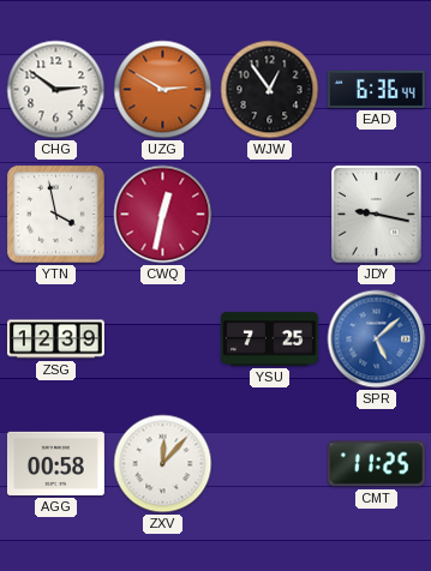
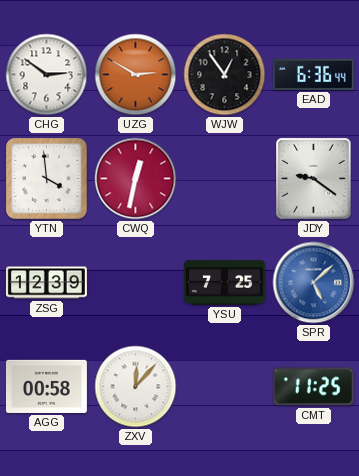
YTN: 3:58 -> 3:59 (47, 179)
JDY: 9:17 -> 9:21 (314, 179)
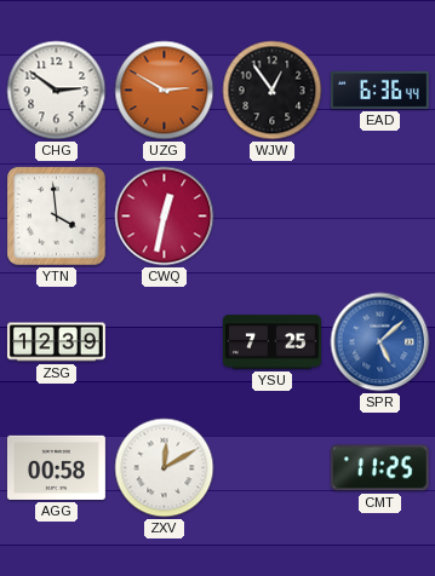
JDY: 9:21 -> none (314, 179)
ZXV: 12:07 -> 12:10 (165, 468)
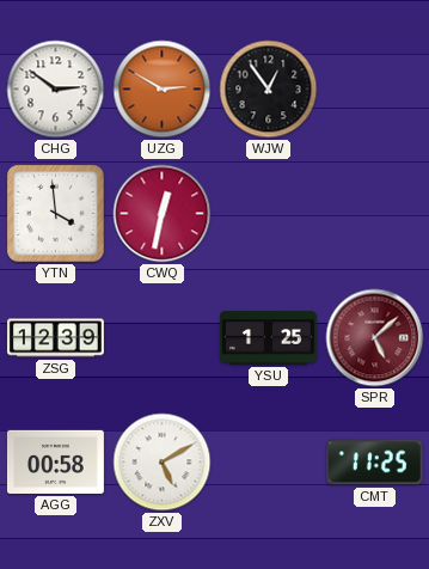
EAD: 6:36 -> none (379, 90)
YSU: 7:25 -> 1:25 (268, 338)
SPR dial: blue -> burgundy (375, 338)
ZXV: 12:10 -> 5:10 (163, 463)
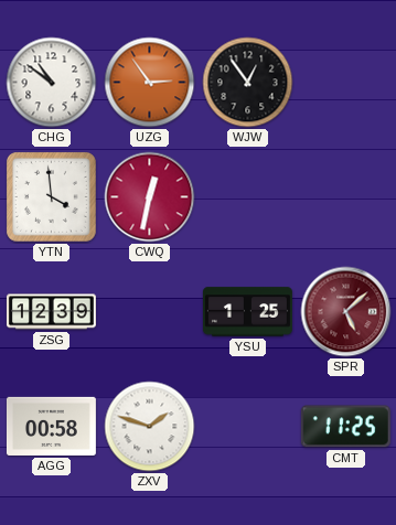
CHG: 2:51 -> 10:51 (52, 83)
UZG: 2:50 -> 2:54 (150, 83)
ZXV: 5:10 -> 1:48 (150, 427)
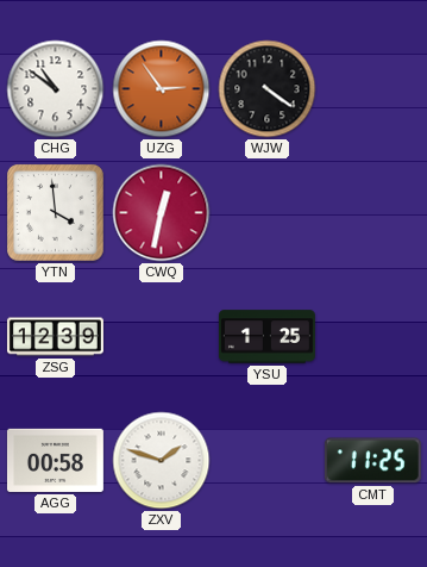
WJW: 12:54 -> 4:21 (268, 89)
SPR: 5:08 -> none (346, 312)
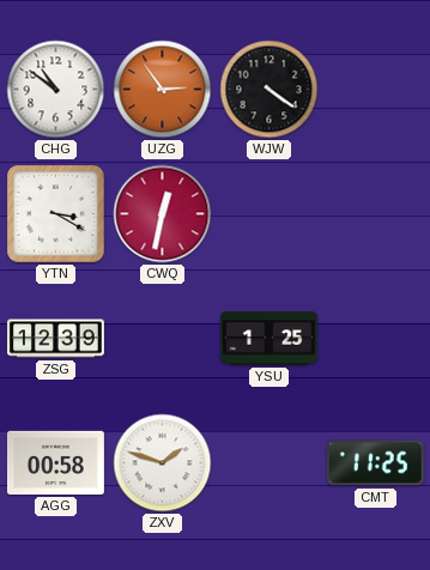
YTN: 3:59 -> 3:20 (56, 214)
